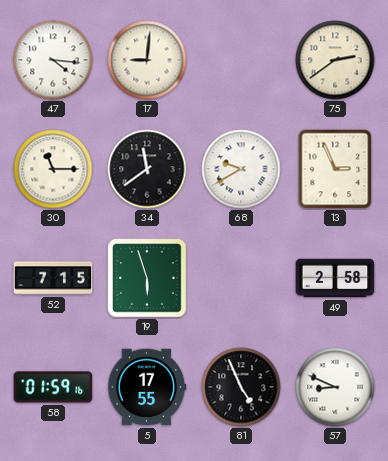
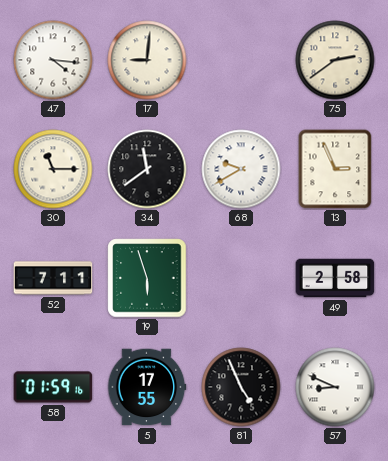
52: 7:15 -> 7:11 (53, 278)
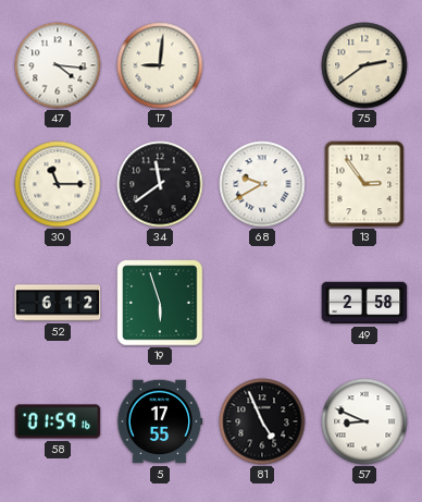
13: 2:56 -> 2:54 (364, 184)
52: 7:11 -> 6:12 (58, 303)
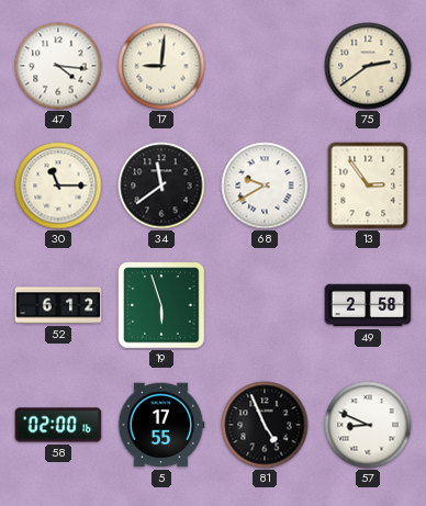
58: 01:59 -> 02:00 (58, 425)
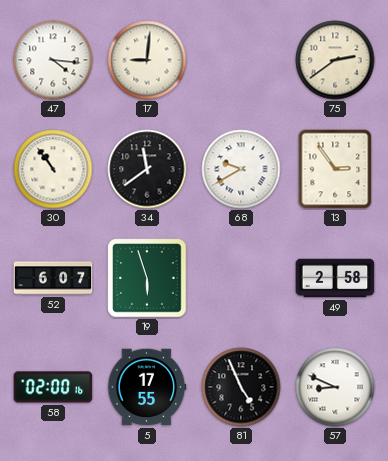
30: 11:15 -> 10:54 (53, 169)
52: 6:12 -> 6:07 (53, 278)
